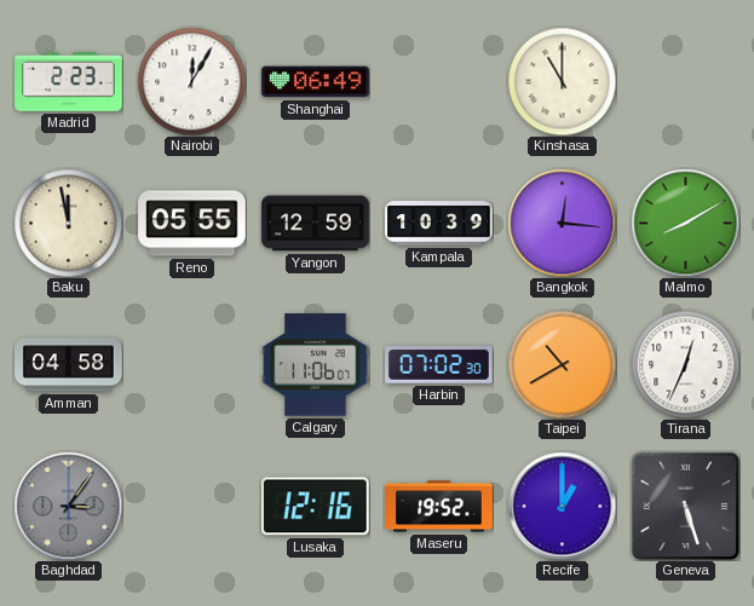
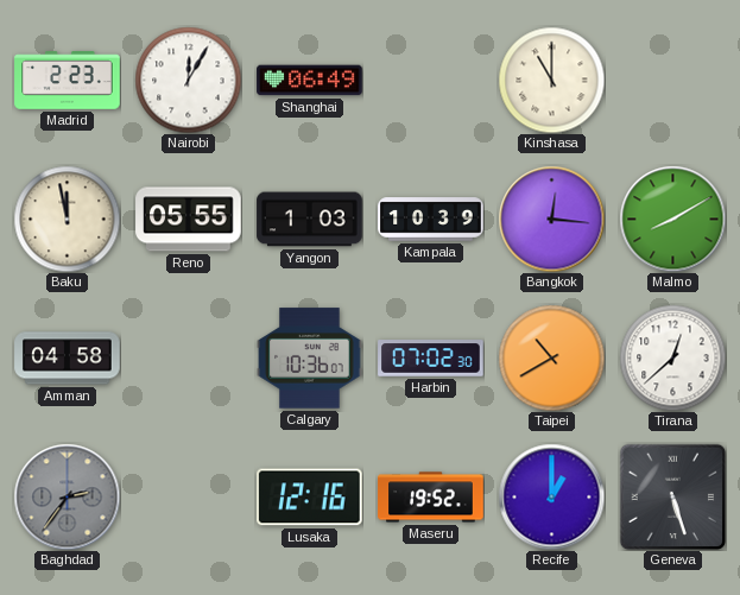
Yangon: 12:59 -> 1:03 (310, 220)
Calgary: 11:06 -> 10:36 (310, 359)
Tirana: 12:34 -> 12:38 (672, 357)
Baghdad: 3:06 -> 2:36 (67, 496)
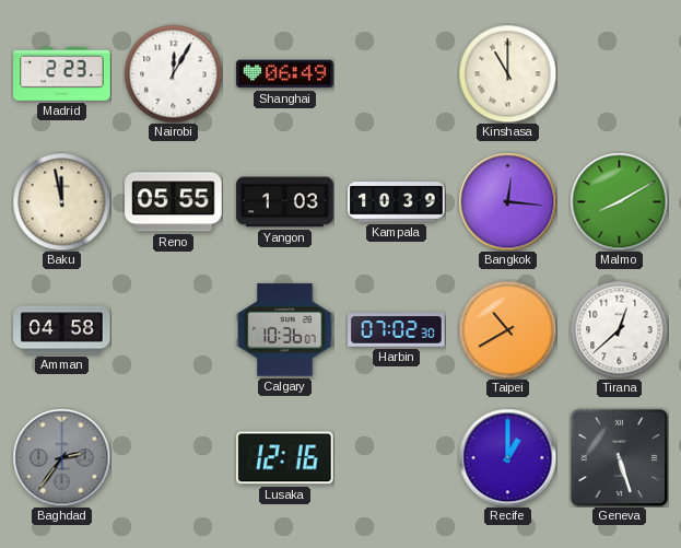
Maseru: 19:52 -> none (431, 498)
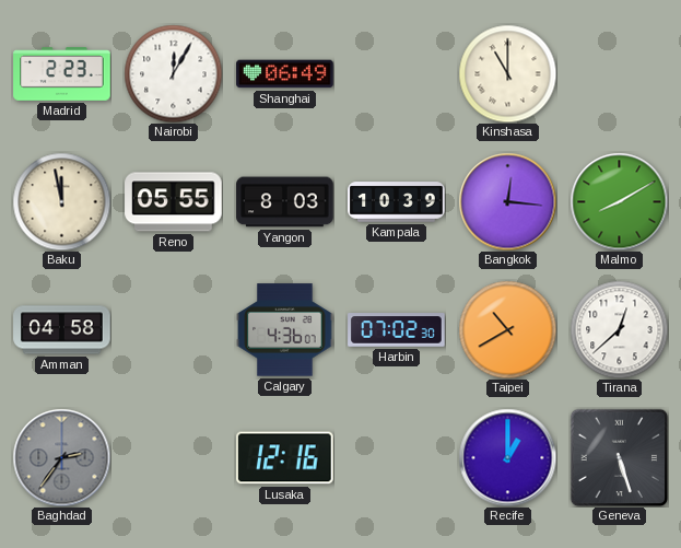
Yangon: 1:03 -> 8:03 (285, 202)
Calgary: 10:36 -> 4:36 (285, 330)
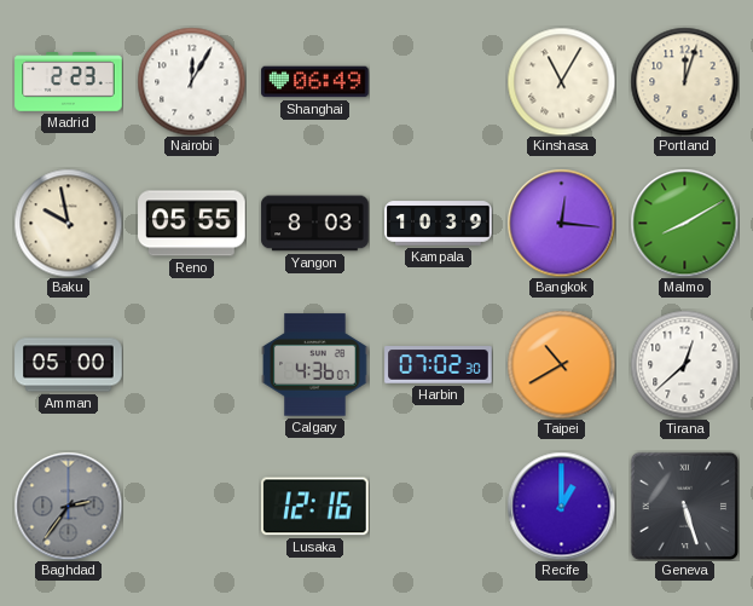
Kinshasa: 11:00 -> 11:05 (561, 81)
Portland: none -> 12:03 (684, 81)
Baku: 11:58 -> 9:58 (68, 223)
Amman: 04:58 -> 05:00 (69, 365)
